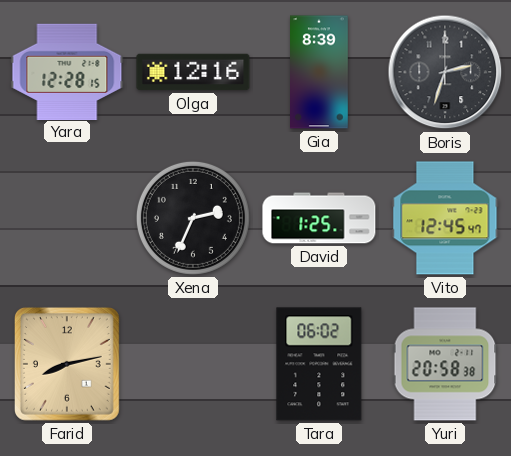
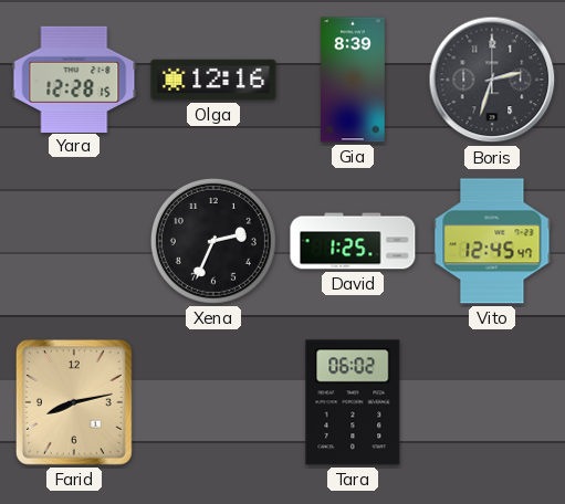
Yuri: 20:58 -> none (445, 364)
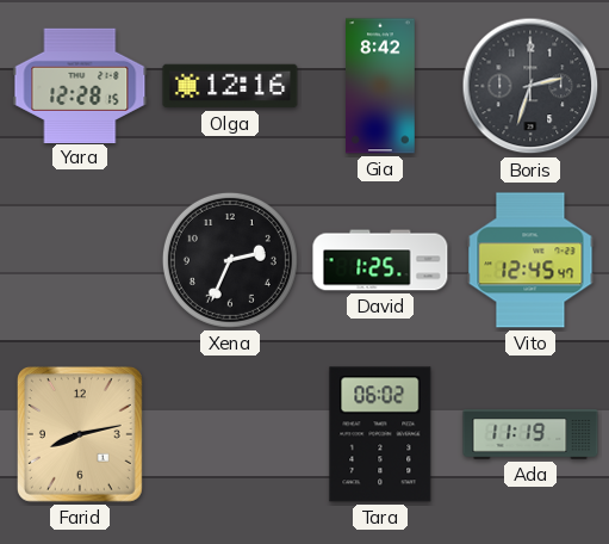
Gia: 8:39 -> 8:42 (381, 86)
Ada: none -> 11:19 (530, 434)
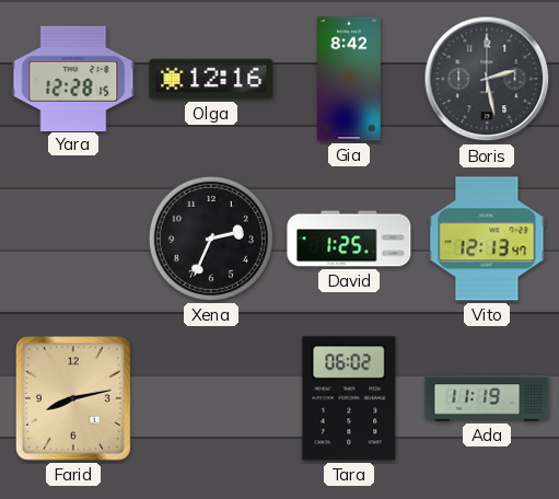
Boris: 2:33 -> 2:28 (487, 79)
Vito: 12:45 -> 12:13 (487, 239)
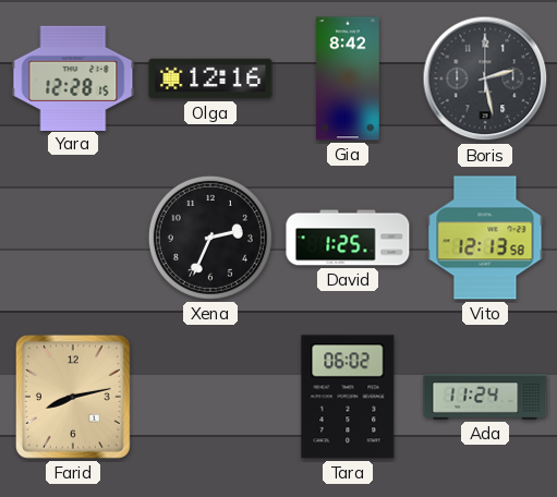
Vito: 12:13:47 -> 12:13:58 (485, 238)
Ada: 11:19 -> 11:24 (485, 397)
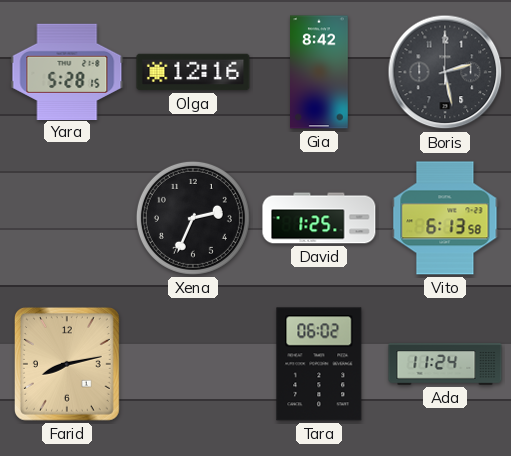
Yara: 12:28 -> 5:28 (67, 71)
Vito: 12:13 -> 6:13 (445, 218)
